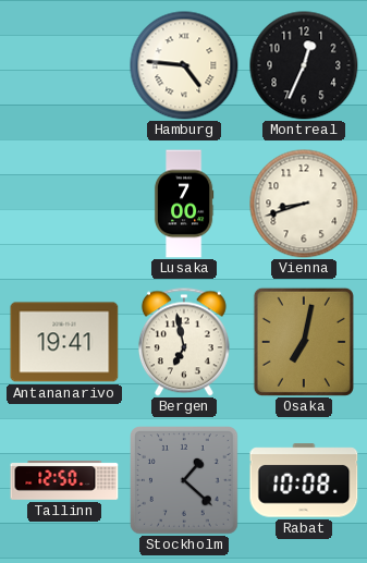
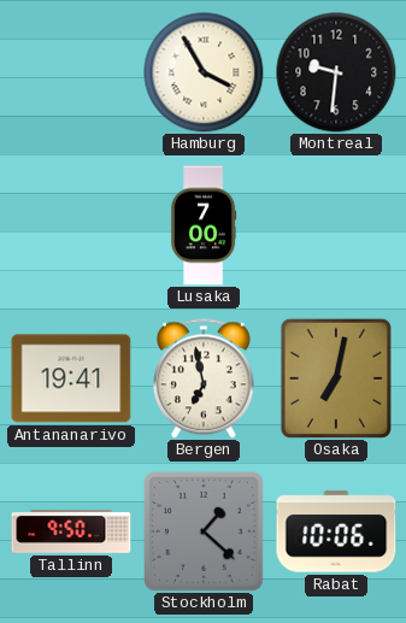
Hamburg: 4:46 -> 3:55 (204, 72)
Montreal: 12:34 -> 9:31 (336, 72)
Vienna: 8:42 -> none (304, 204)
Tallinn: 12:50 -> 9:50 (71, 533)
Rabat: 10:08 -> 10:06 (336, 531)
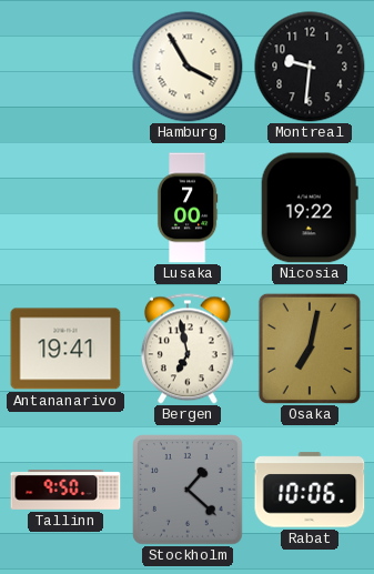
Nicosia: none -> 19:22 (310, 208)
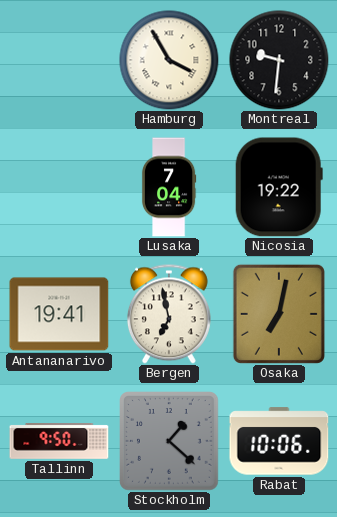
Lusaka: 7:00 -> 7:04 (169, 187)
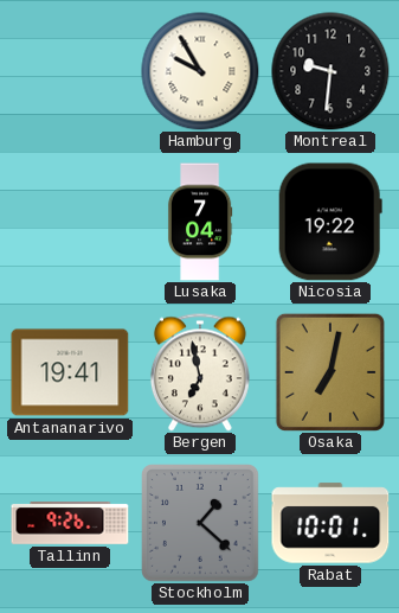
Hamburg: 3:55 -> 9:55 (200, 71)
Tallinn: 9:50 -> 9:26 (70, 524)
Rabat: 10:06 -> 10:01 (330, 523)
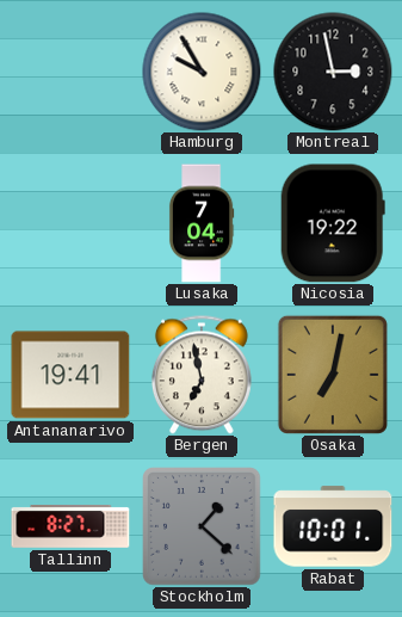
Montreal: 9:31 -> 2:58 (333, 72)
Tallinn: 9:26 -> 8:27 (70, 527)
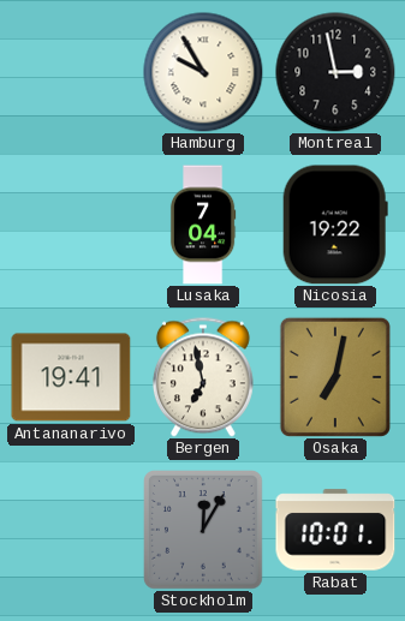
Tallinn: 8:27 -> none (70, 527)
Stockholm: 1:22 -> 12:05 (204, 531)
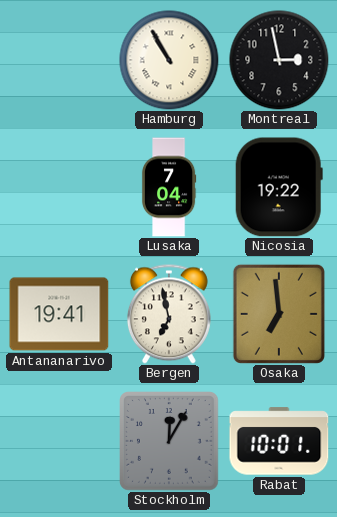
Hamburg: 9:55 -> 10:55 (169, 60)
Osaka: 7:02 -> 6:59 (279, 314)
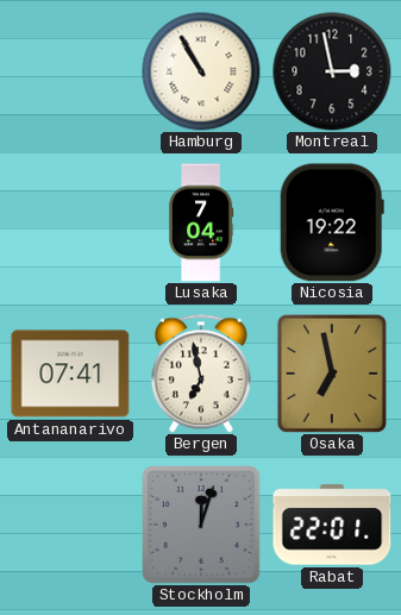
Antananarivo: 19:41 -> 07:41 (70, 374)
Osaka: 6:59 -> 6:58 (332, 374)
Stockholm: 12:05 -> 12:03 (202, 526)
Rabat: 10:01 -> 22:01 (332, 525)
